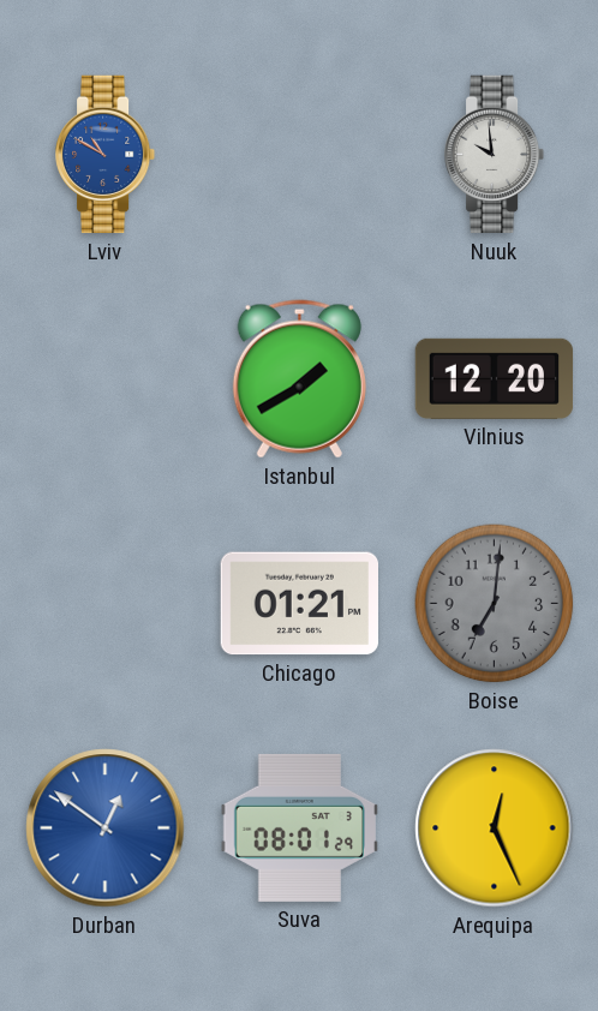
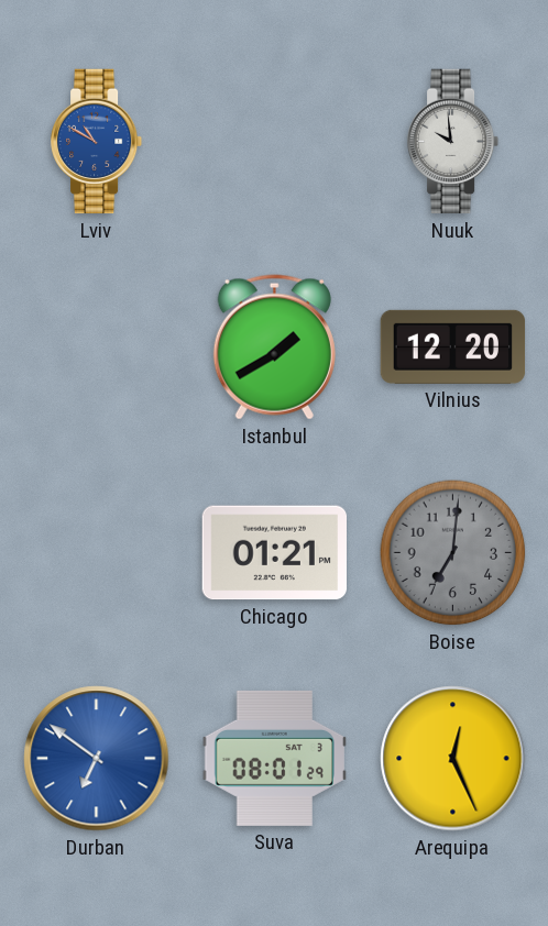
Durban: 12:51 -> 6:51 (97, 759)
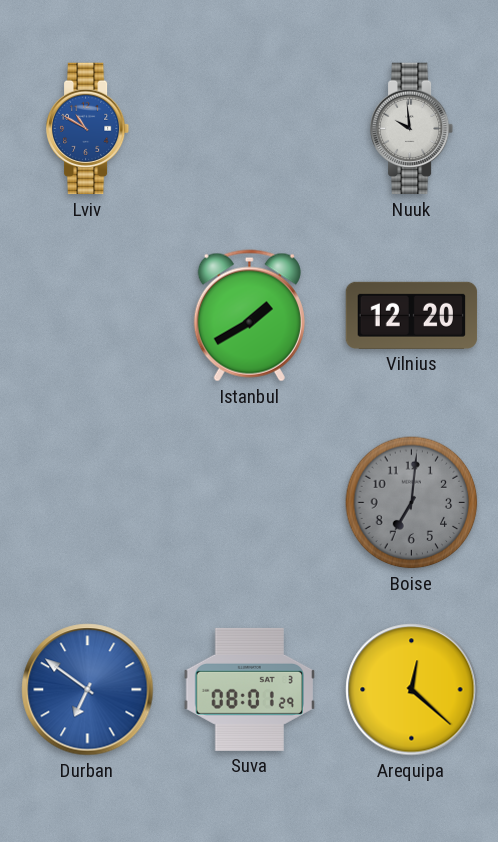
Chicago: 01:21 -> none (274, 553)
Arequipa: 12:26 -> 12:22 (412, 690)
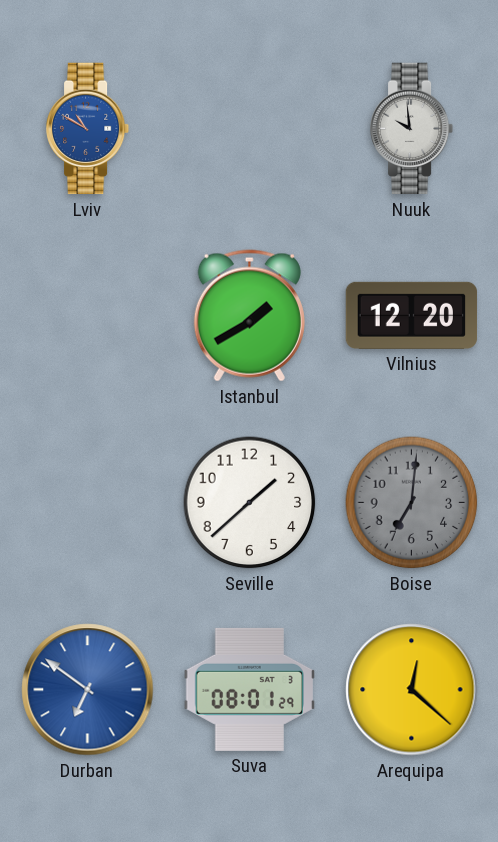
Seville: none -> 1:38 (250, 503)
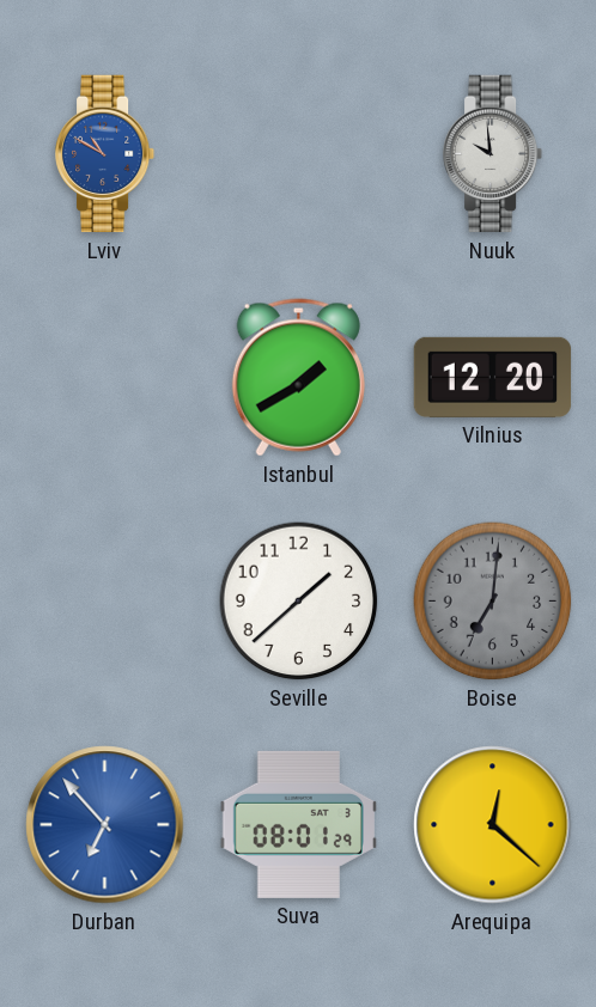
Durban: 6:51 -> 6:53 (105, 825)
